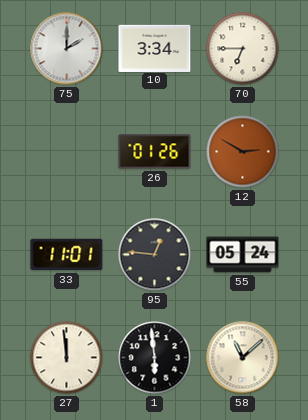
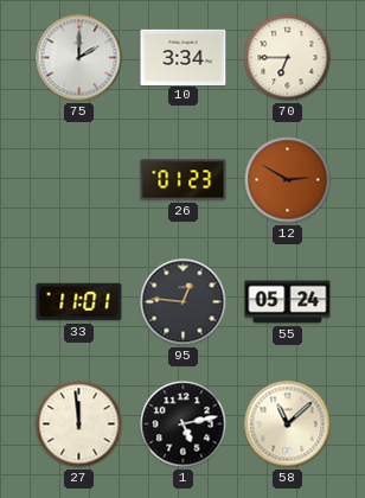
26: 01:26 -> 01:23 (184, 180)
1: 5:59 -> 5:13 (184, 424)
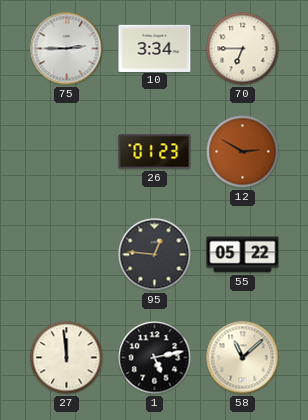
75: 2:00 -> 2:45 (67, 49)
33: 11:01 -> none (79, 302)
55: 05:24 -> 05:22 (243, 255)
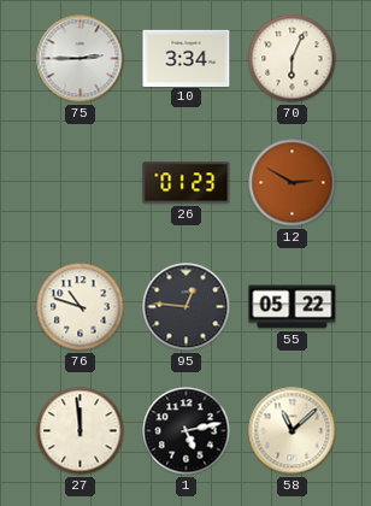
70: 6:45 -> 6:04 (293, 59)
76: none -> 10:48 (81, 307)
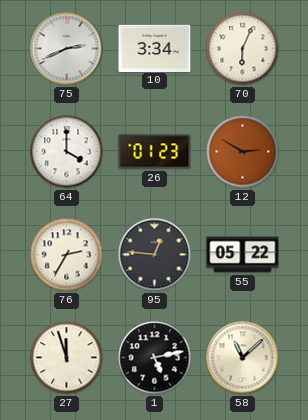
75: 2:45 -> 2:41 (67, 49)
64: none -> 4:00 (67, 152)
76: 10:48 -> 2:35 (67, 255)
27: 11:59 -> 11:57 (67, 358)
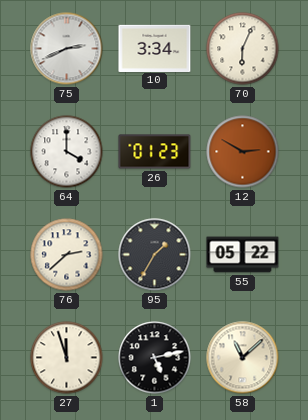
76: 2:35 -> 2:38 (67, 255)
95: 12:46 -> 1:35 (155, 255)
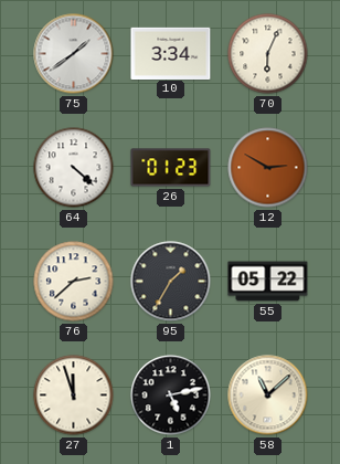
75: 2:41 -> 1:39 (74, 54)
64: 4:00 -> 4:22 (74, 168)
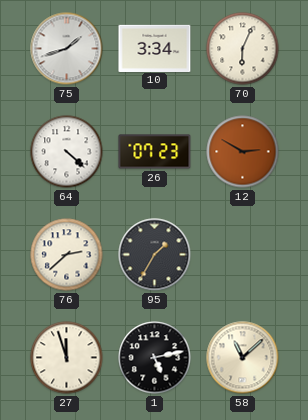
75: 1:39 -> 1:42 (67, 49)
26: 01:23 -> 07:23 (155, 152)
55: 05:22 -> none (268, 282)
